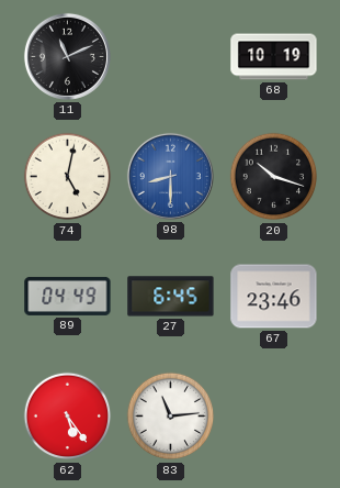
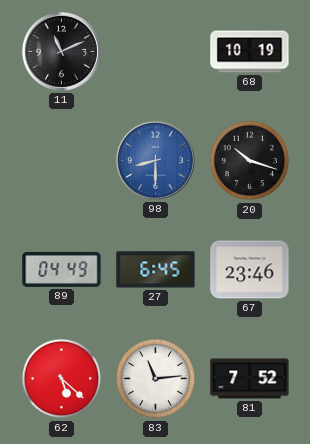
74: 5:02 -> none (68, 177)
62: 5:24 -> 5:22 (62, 379)
81: none -> 7:52 (250, 379)
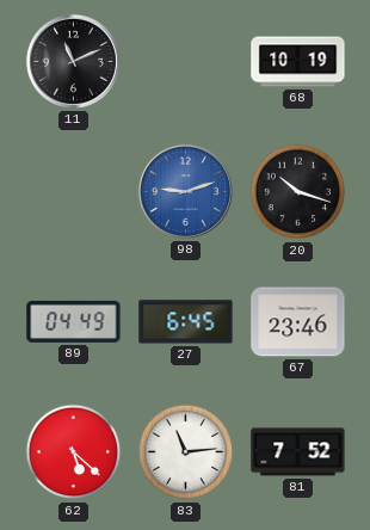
98: 8:30 -> 9:12 (185, 191)
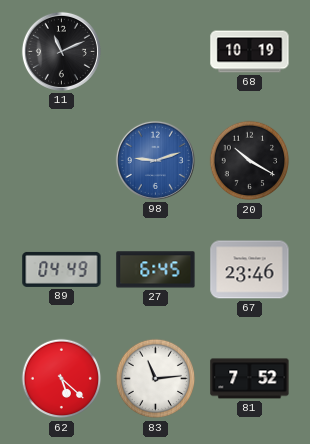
20: 10:18 -> 10:20 (250, 161)
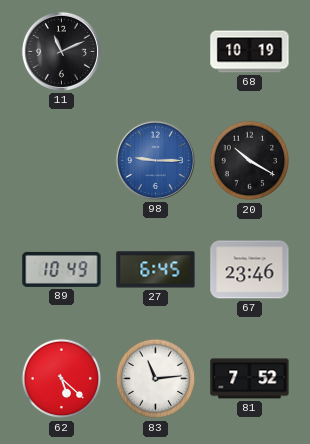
98: 9:12 -> 9:15 (155, 160)
89: 04:49 -> 10:49 (62, 269)
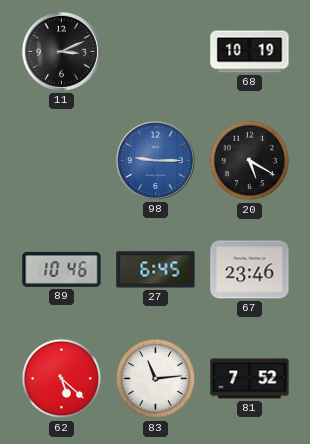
11: 11:11 -> 3:11 (61, 51)
20: 10:20 -> 5:20 (250, 161)
89: 10:49 -> 10:46 (62, 269)
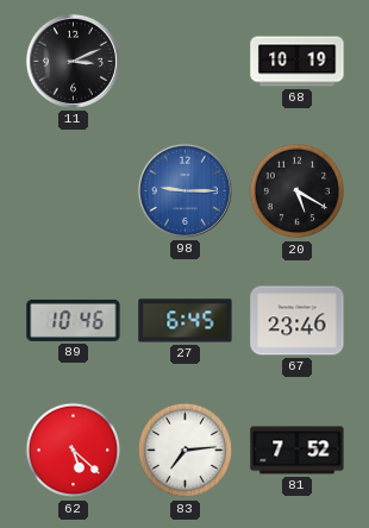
83: 11:14 -> 7:14 (186, 451)
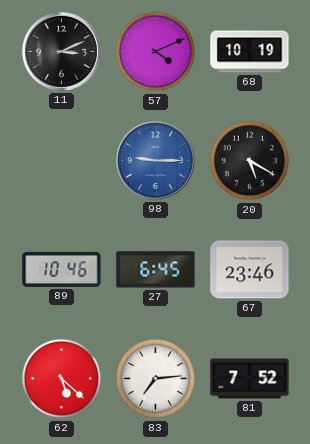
57: none -> 4:11 (156, 52)
